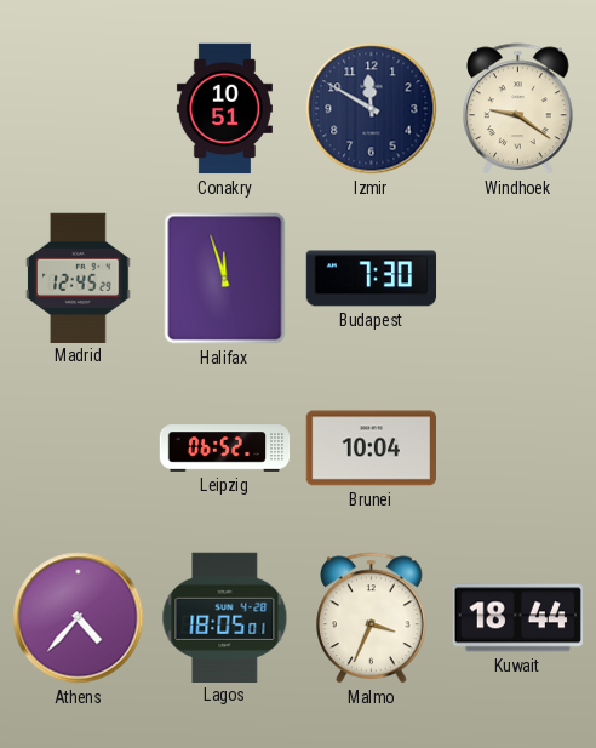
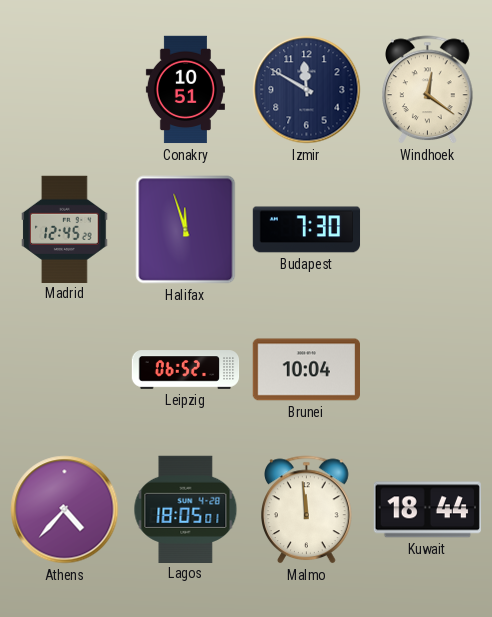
Windhoek: 9:21 -> 12:21 (428, 90)
Malmo: 3:34 -> 11:59 (307, 510)
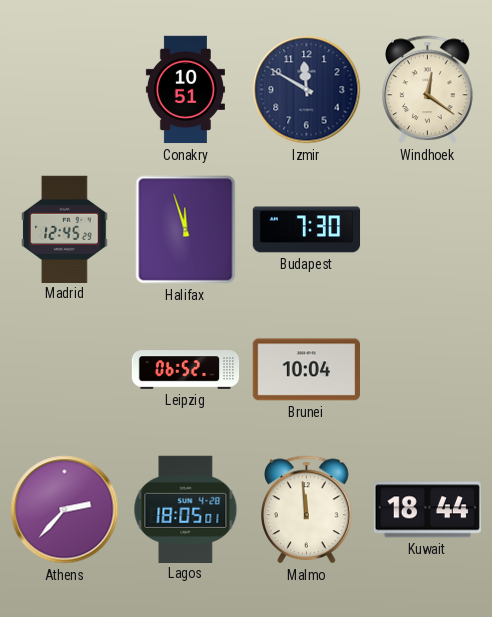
Athens: 4:37 -> 2:37 (65, 510)
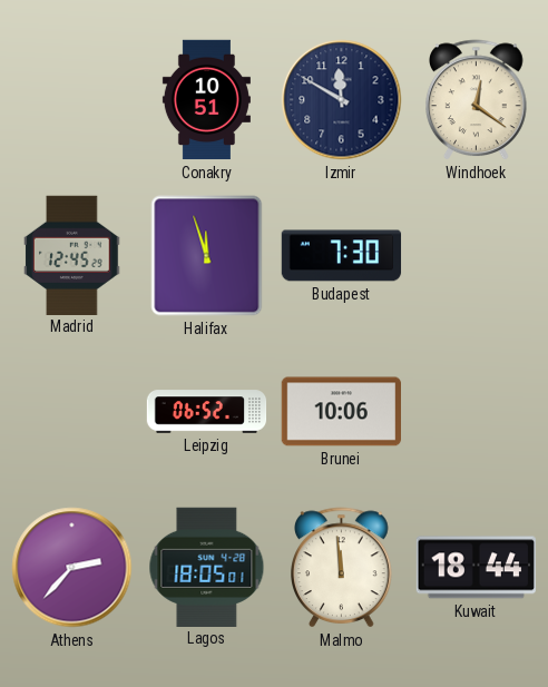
Brunei: 10:04 -> 10:06 (341, 412)
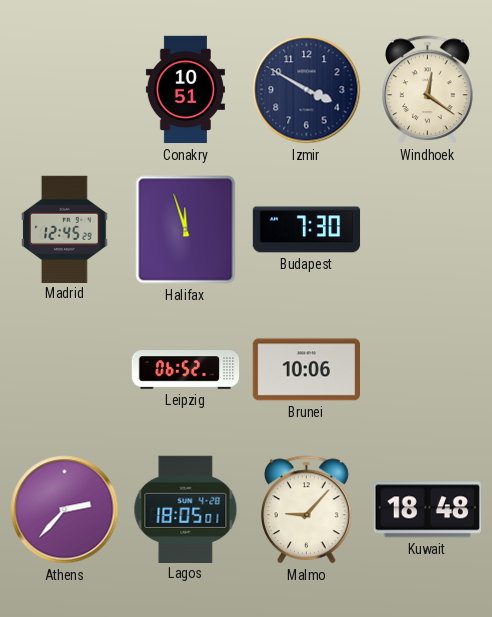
Izmir: 11:50 -> 3:50 (307, 90)
Malmo: 11:59 -> 9:07 (307, 510)
Kuwait: 18:44 -> 18:48 (427, 510)
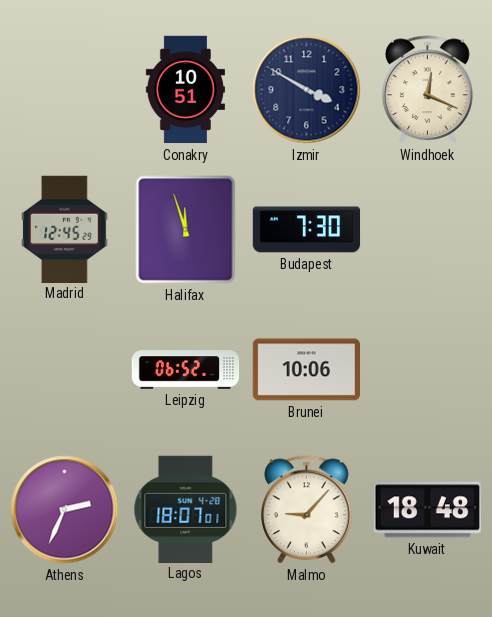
Windhoek: 12:21 -> 12:19 (428, 90)
Athens: 2:37 -> 2:34 (65, 510)
Lagos: 18:05 -> 18:07 (186, 509)
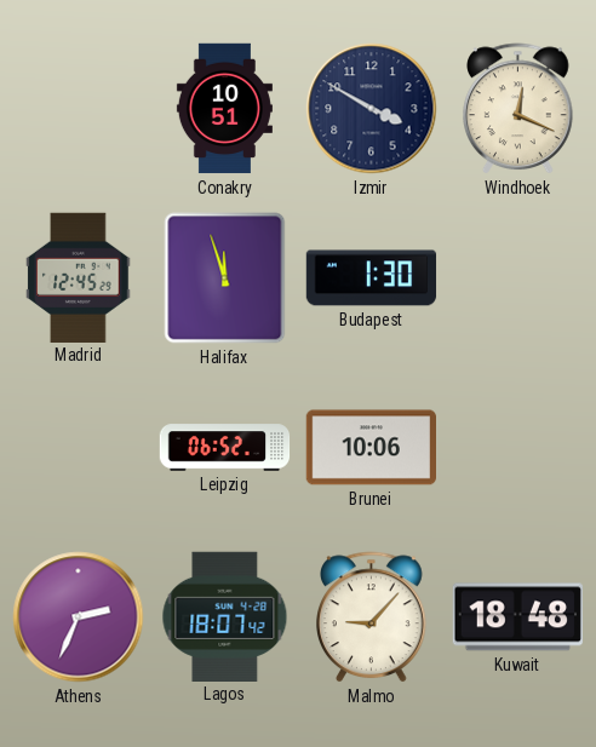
Budapest: 7:30 -> 1:30 (372, 278)
Lagos: 18:07:01 -> 18:07:42 (225, 616)
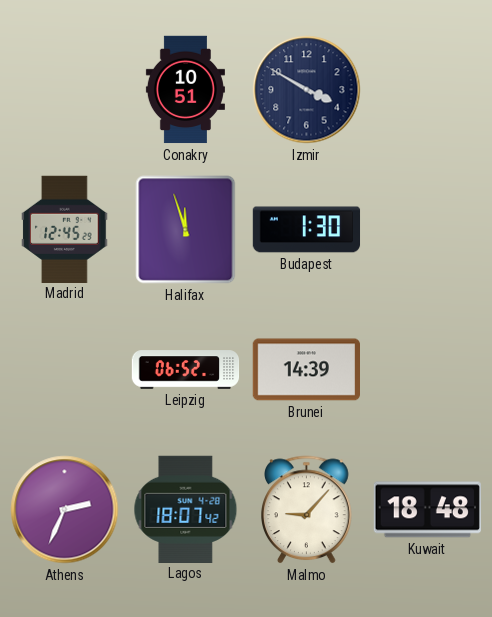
Windhoek: 12:19 -> none (518, 109)
Brunei: 10:06 -> 14:39 (306, 370)
